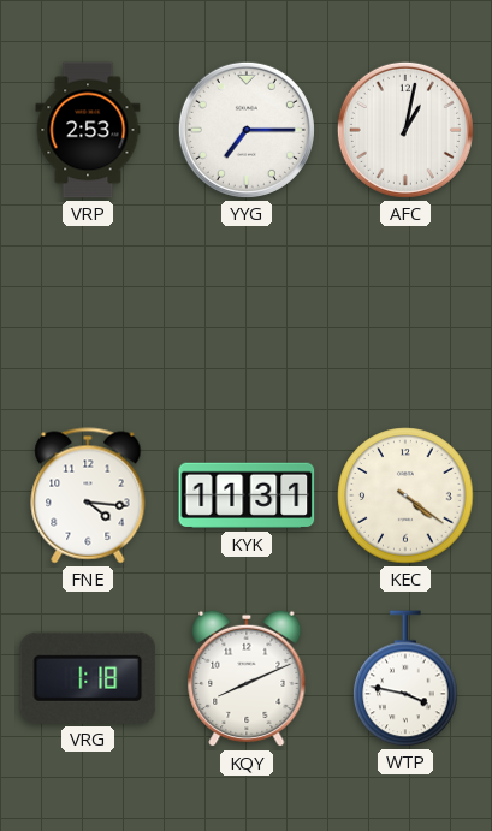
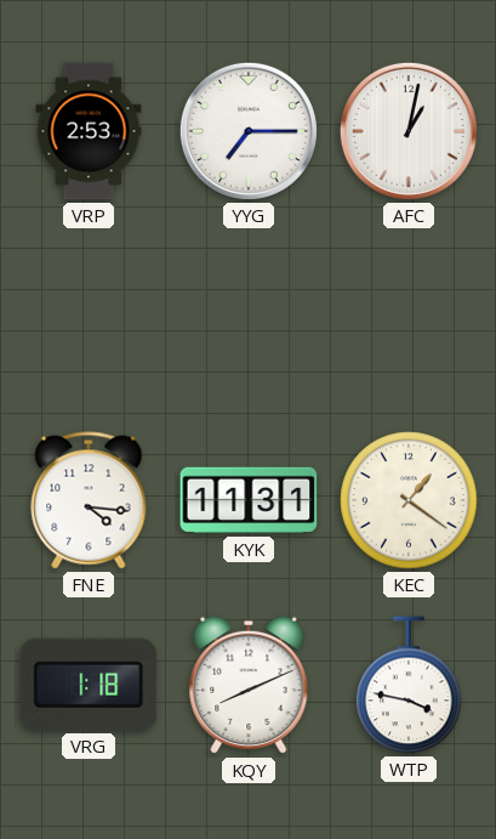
KEC: 4:21 -> 1:21 (409, 500)
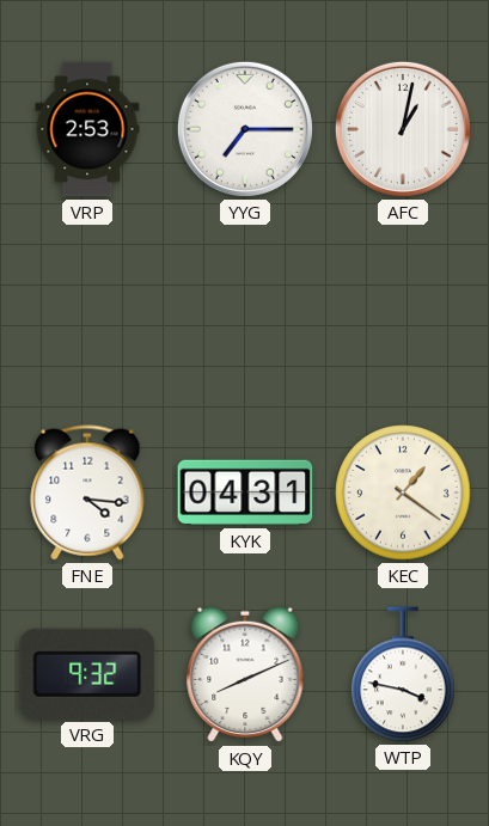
KYK: 11:31 -> 04:31 (245, 492)
VRG: 1:18 -> 9:32 (87, 674)
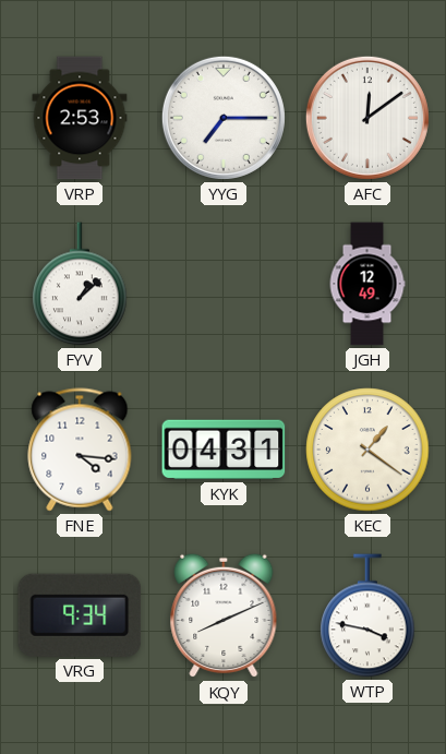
AFC: 1:02 -> 12:09 (367, 118)
FYV: none -> 1:08 (80, 284)
JGH: none -> 12:49 (367, 284)
VRG: 9:32 -> 9:34 (80, 615)
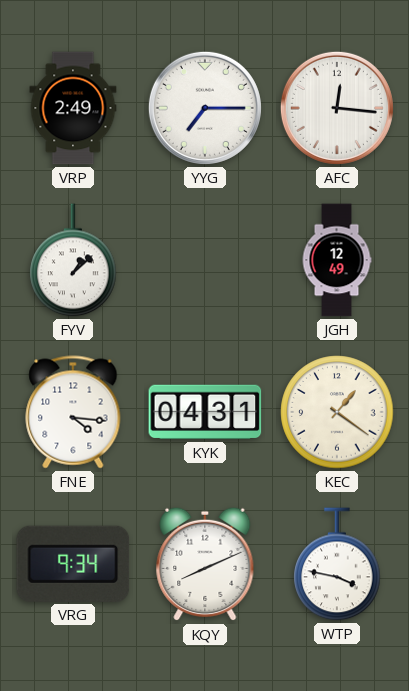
VRP: 2:53 -> 2:49 (73, 108)
AFC: 12:09 -> 12:16 (337, 108)
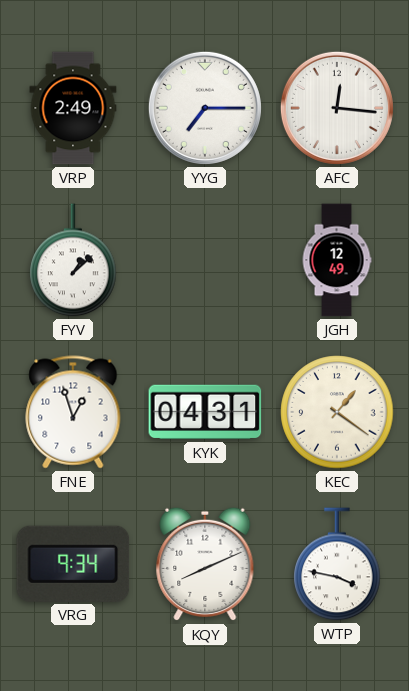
FNE: 4:16 -> 12:57 (73, 412)
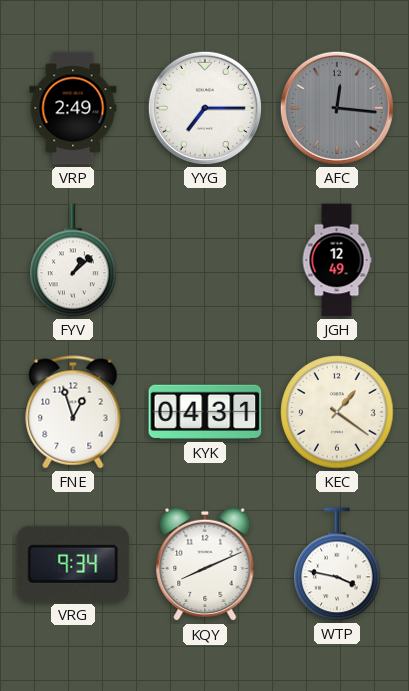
AFC dial: white -> grey (337, 108)
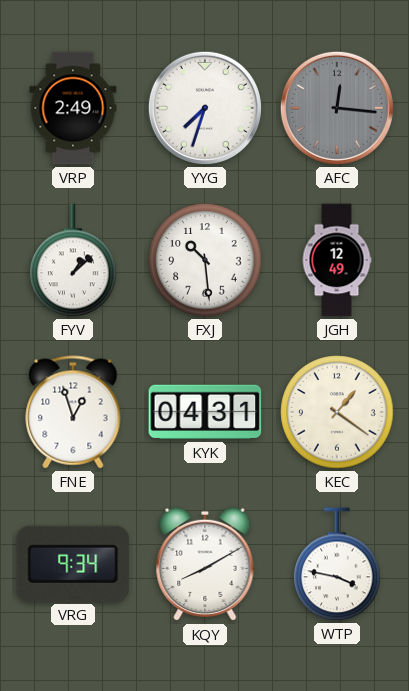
YYG: 7:15 -> 7:33 (205, 108)
FXJ: none -> 10:29 (205, 260)
KQY: 8:11 -> 8:10 (205, 564)
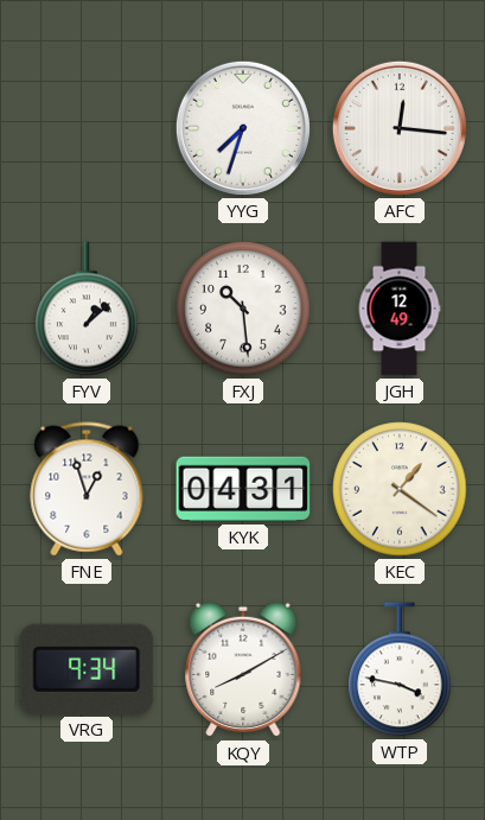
VRP: 2:49 -> none (73, 108)
AFC dial: grey -> white (400, 128)
